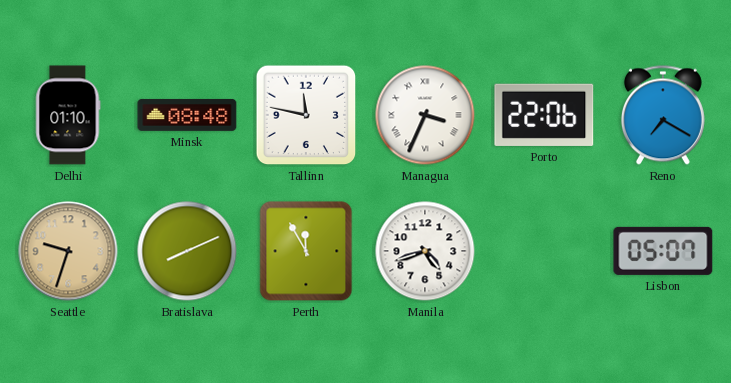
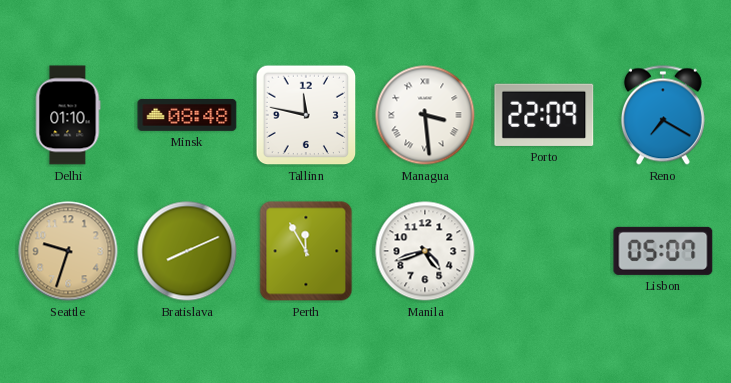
Managua: 3:34 -> 3:29 (425, 115)
Porto: 22:06 -> 22:09 (544, 115)
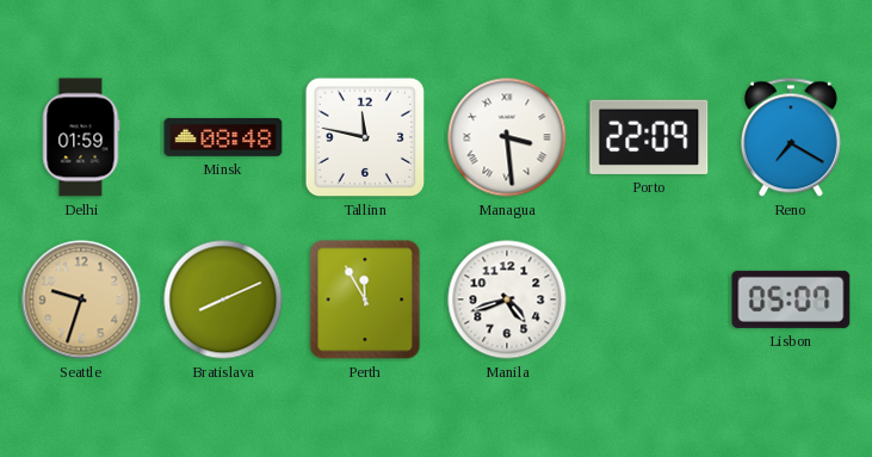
Delhi: 01:10 -> 01:59 (81, 137)
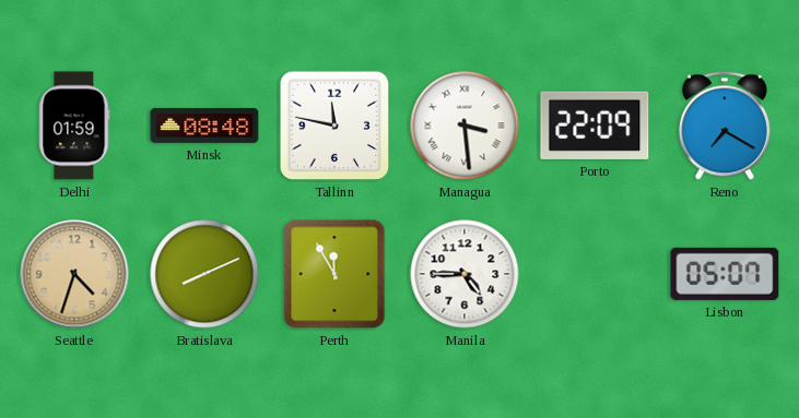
Seattle: 9:33 -> 4:33 (74, 274)
Manila: 4:42 -> 4:45 (465, 274)
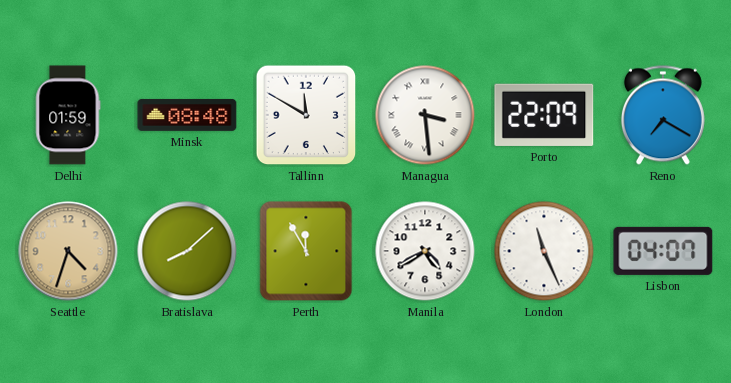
Tallinn: 11:47 -> 11:50 (306, 115)
Bratislava: 8:11 -> 8:08 (187, 251)
Manila: 4:45 -> 4:40 (425, 251)
London: none -> 11:26 (544, 251)
Lisbon: 05:07 -> 04:07 (663, 251)
